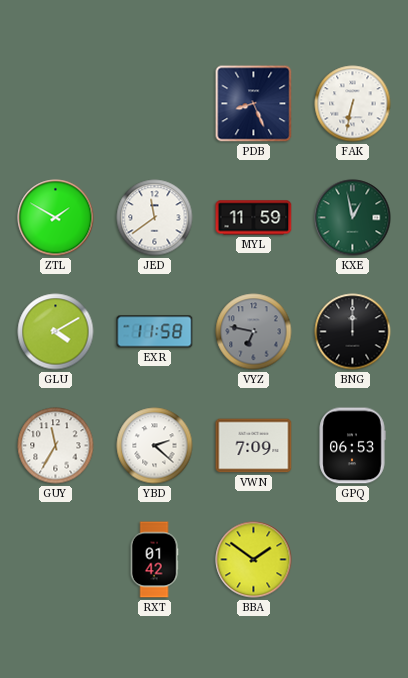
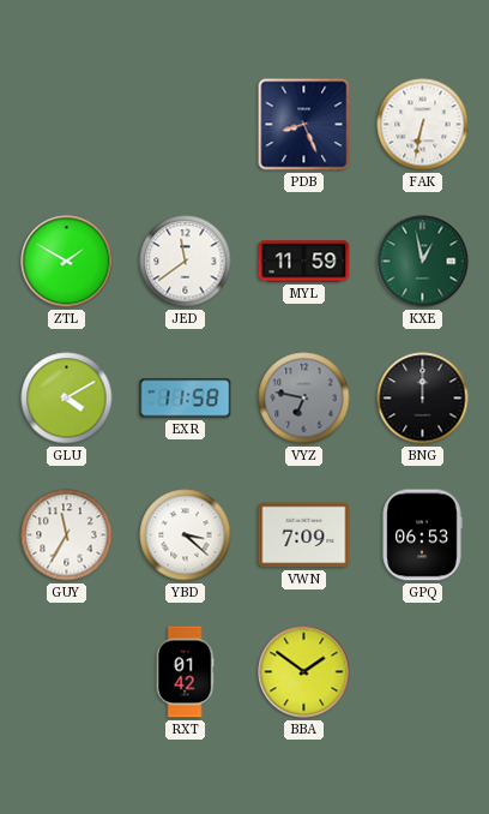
YBD: 2:22 -> 3:22 (186, 535)
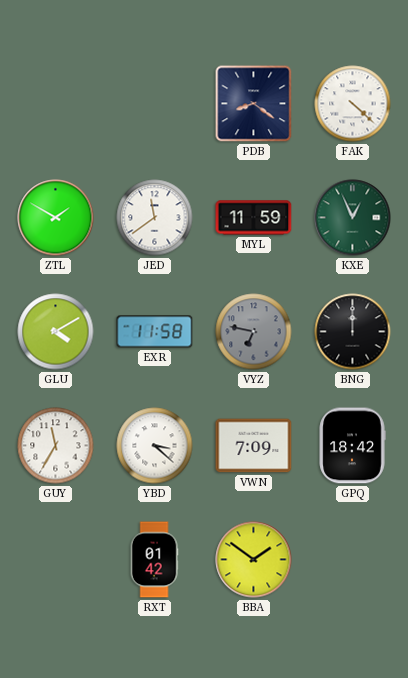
PDB: 8:26 -> 8:21 (254, 104)
FAK: 6:32 -> 4:22 (353, 104)
KXE: 12:58 -> 12:56 (353, 218)
GPQ: 06:53 -> 18:42 (352, 446)
